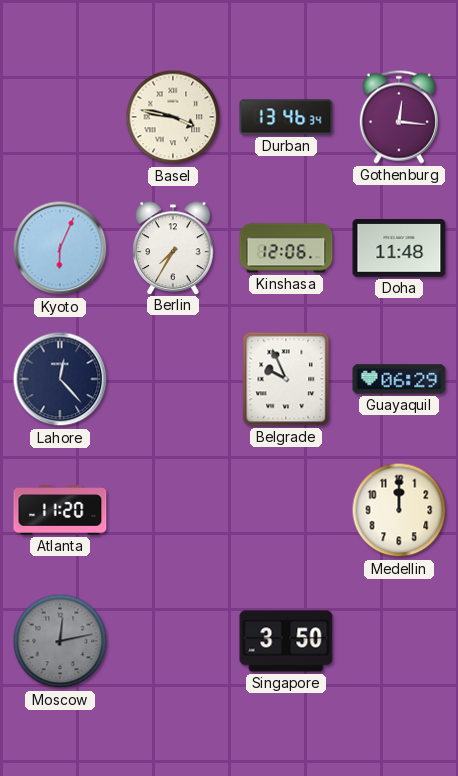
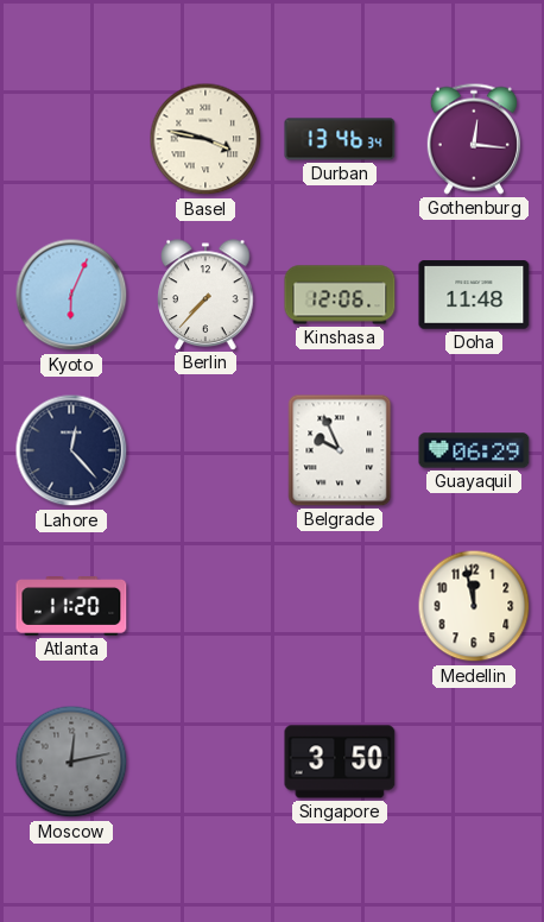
Berlin: 7:35 -> 7:37 (205, 295)
Medellin: 12:00 -> 11:58 (474, 606)
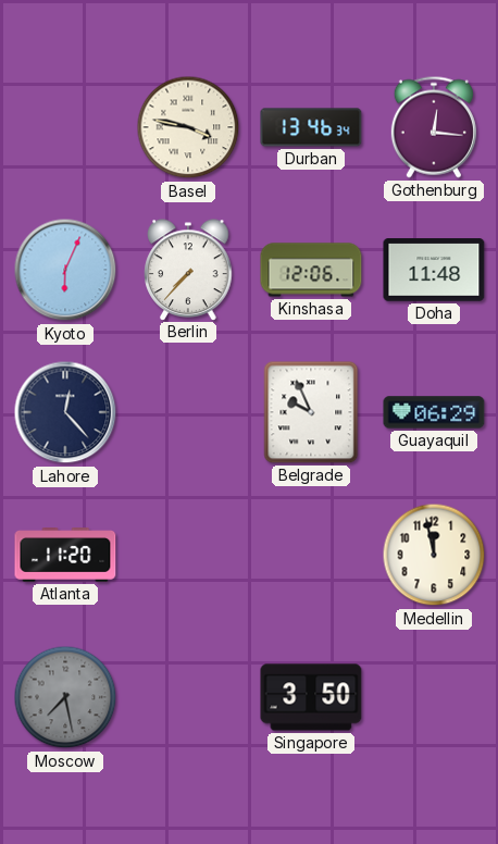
Moscow: 12:13 -> 7:28 (65, 697)
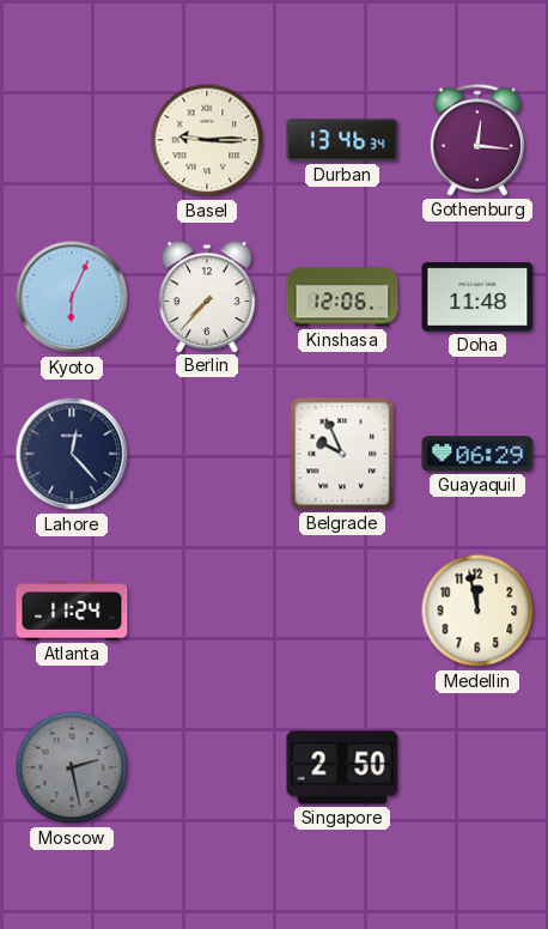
Basel: 3:47 -> 9:15 (207, 140)
Atlanta: 11:20 -> 11:24 (72, 612)
Moscow: 7:28 -> 2:28 (72, 767)
Singapore: 3:50 -> 2:50 (342, 767)
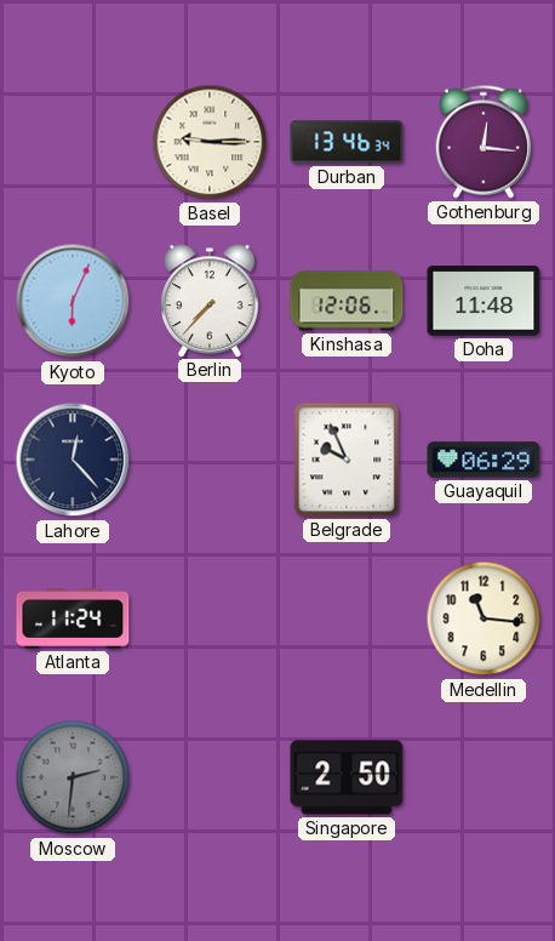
Medellin: 11:58 -> 11:16 (484, 618)
Moscow: 2:28 -> 2:31 (73, 777)
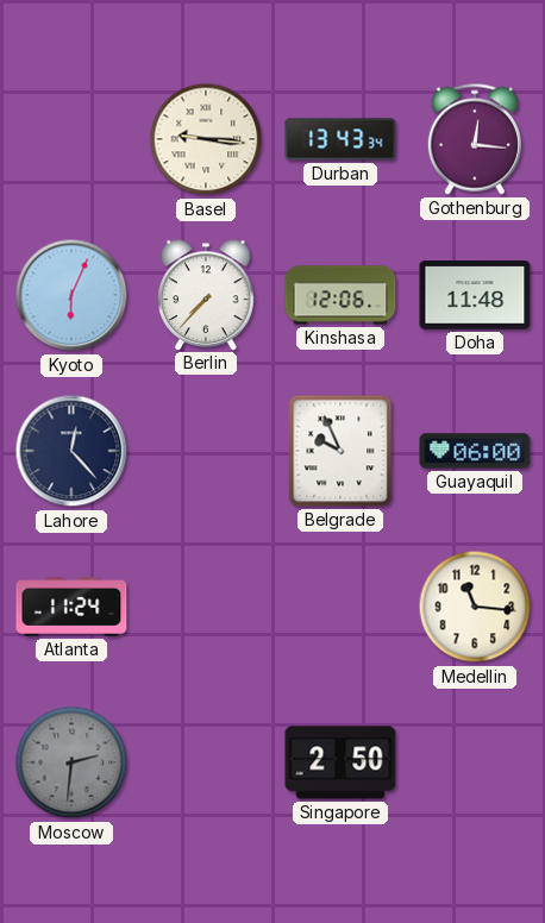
Basel: 9:15 -> 9:16 (206, 139)
Durban: 13:46 -> 13:43 (340, 139)
Guayaquil: 06:29 -> 06:00 (475, 451)
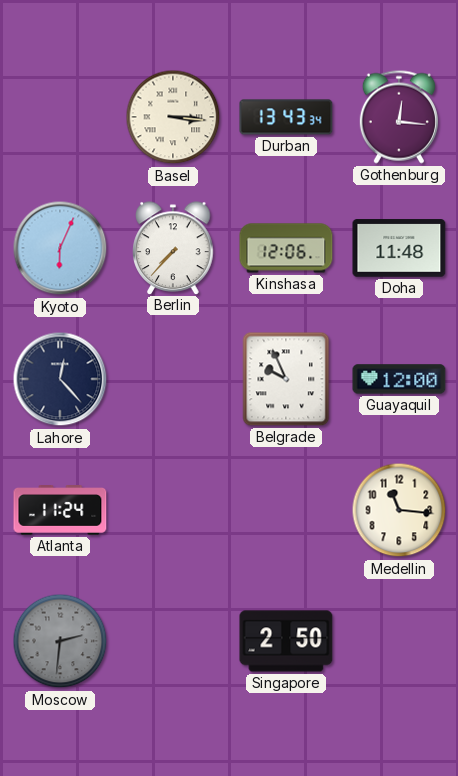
Basel: 9:16 -> 3:16 (173, 117)
Guayaquil: 06:00 -> 12:00 (399, 379)
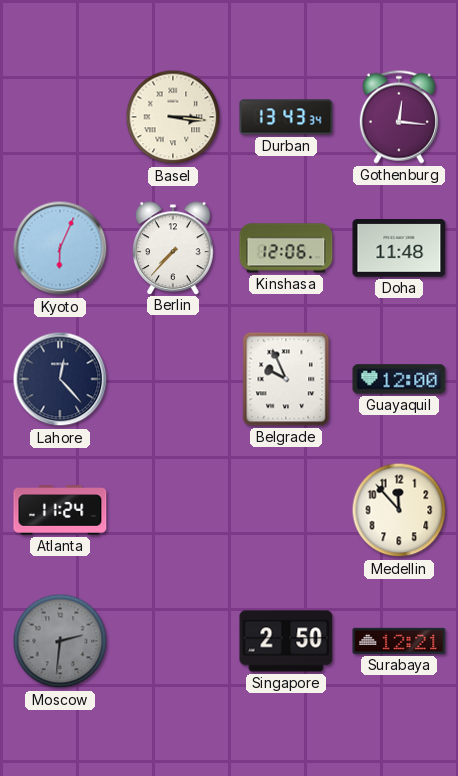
Medellin: 11:16 -> 11:53 (399, 510)
Surabaya: none -> 12:21 (399, 641)
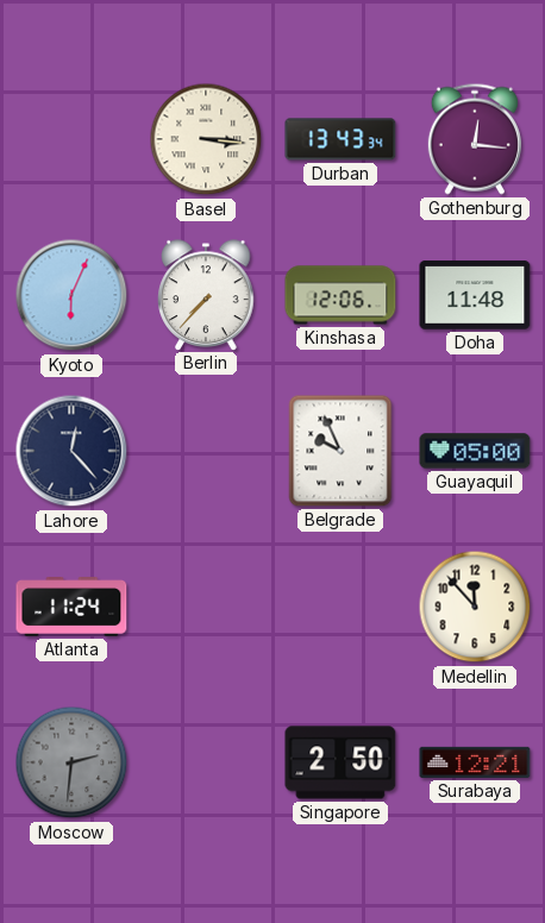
Guayaquil: 12:00 -> 05:00 (475, 451)
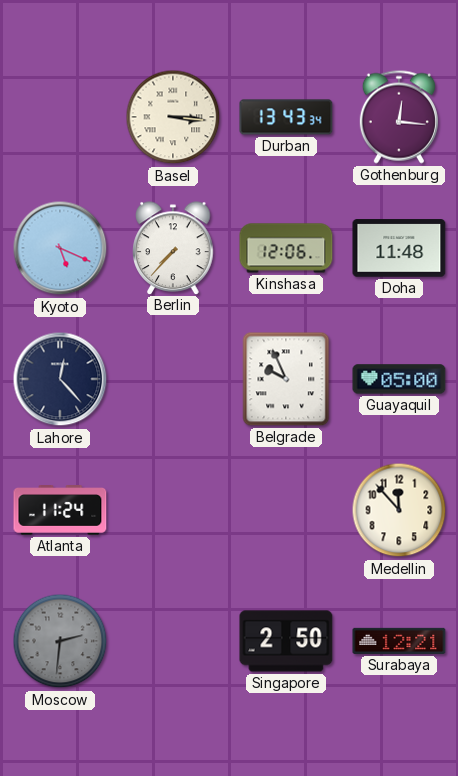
Kyoto: 6:04 -> 5:19 (60, 248)
